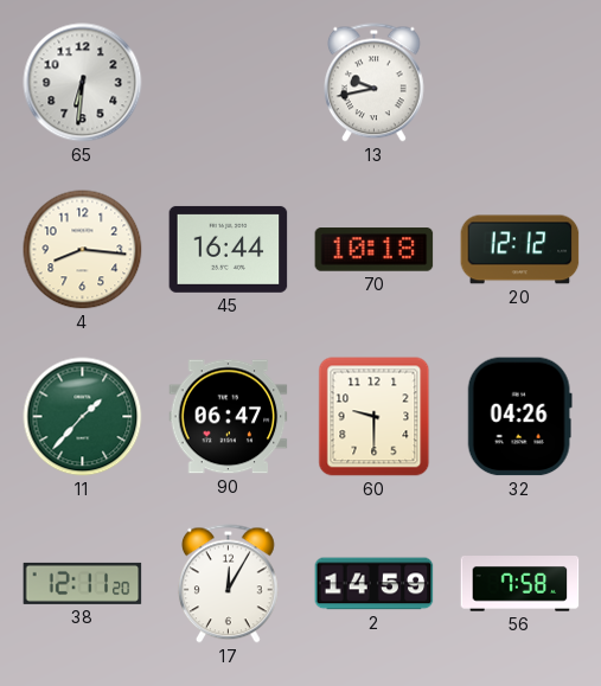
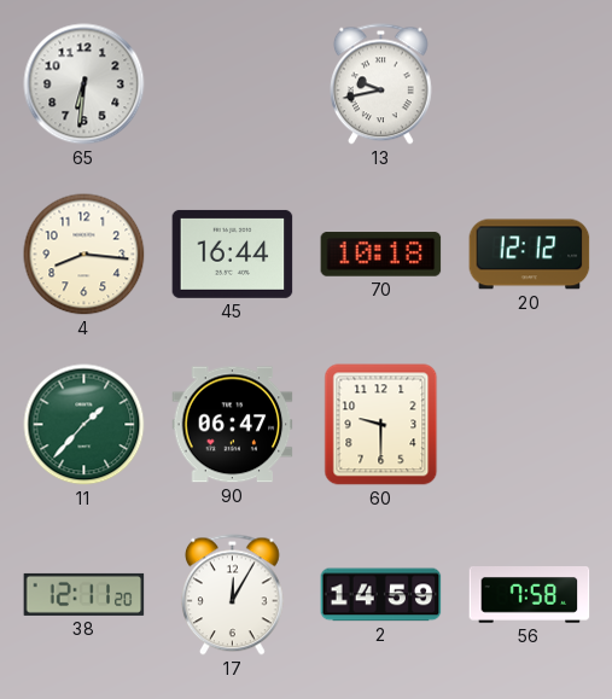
32: 04:26 -> none (519, 417)
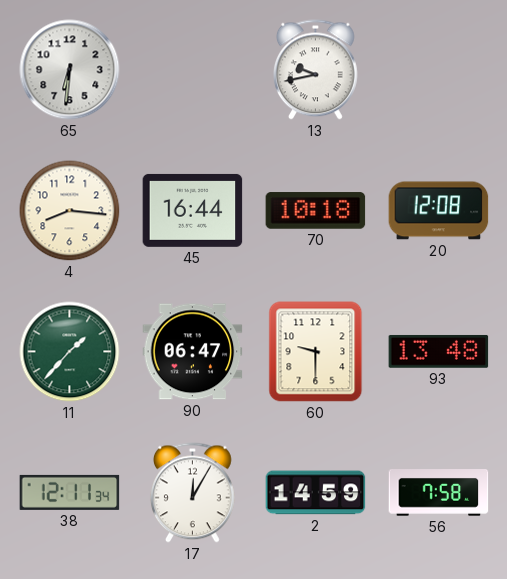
20: 12:12 -> 12:08 (439, 211)
93: none -> 13:48 (439, 351)
38: 12:11:20 -> 12:11:34 (70, 492)
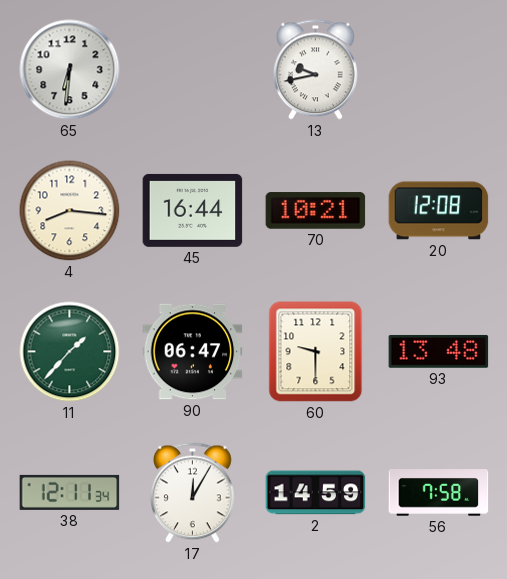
70: 10:18 -> 10:21 (316, 211)
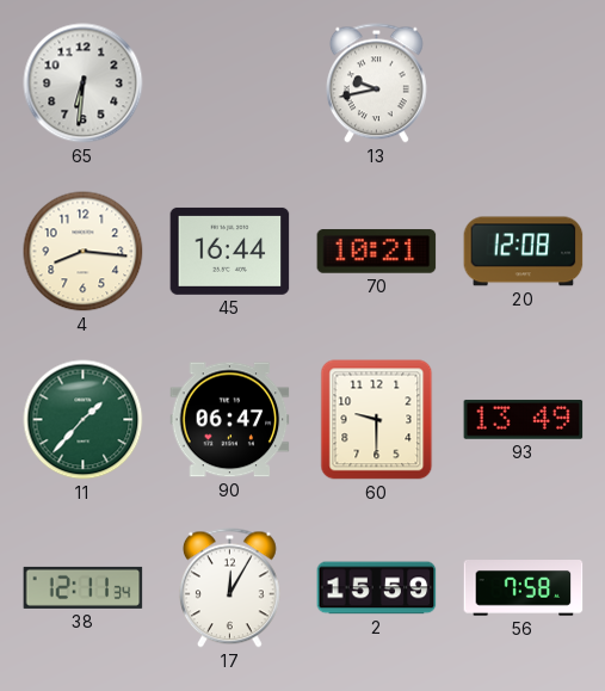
93: 13:48 -> 13:49 (524, 419)
2: 14:59 -> 15:59 (377, 588)
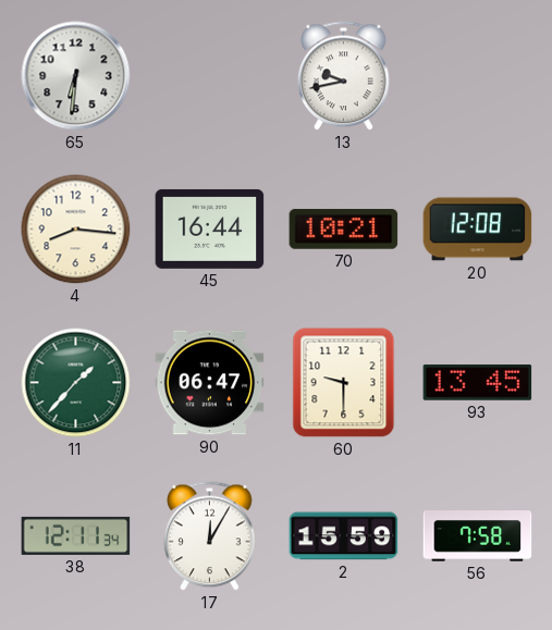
93: 13:49 -> 13:45 (478, 382)
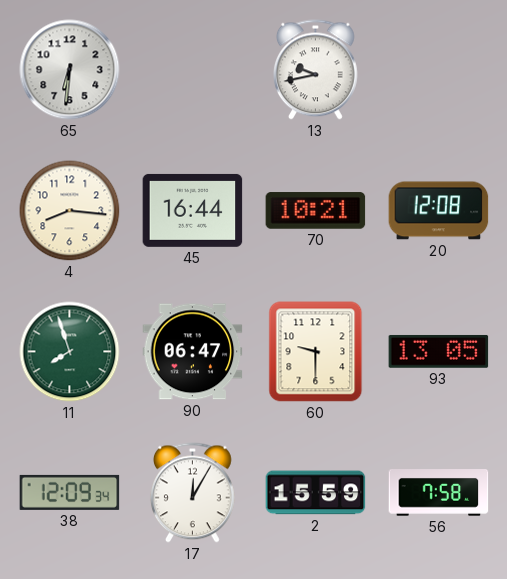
11: 1:37 -> 7:57 (70, 352)
93: 13:45 -> 13:05 (439, 351)
38: 12:11 -> 12:09 (70, 492)
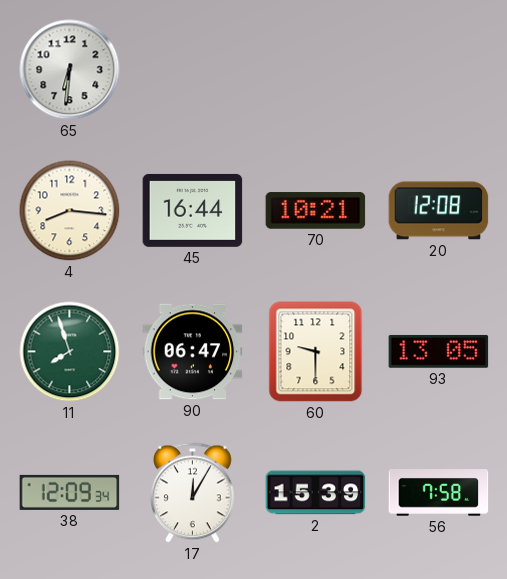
13: 9:43 -> none (316, 70)
2: 15:59 -> 15:39 (316, 493)
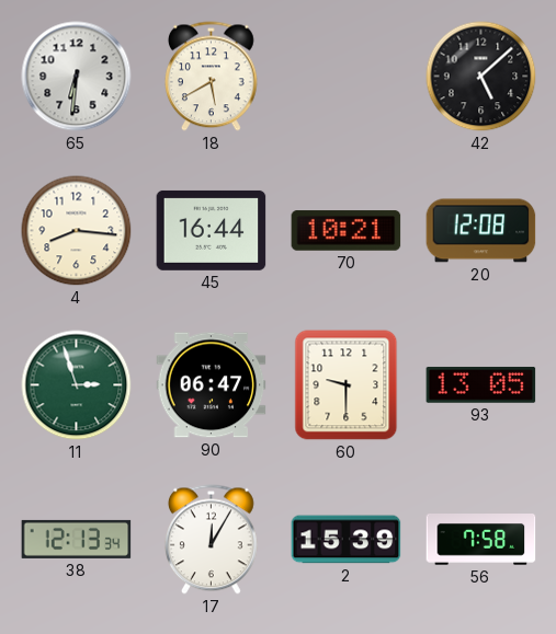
18: none -> 5:40 (212, 77)
42: none -> 5:08 (481, 77)
11: 7:57 -> 2:57 (77, 385)
38: 12:09 -> 12:13 (77, 539)
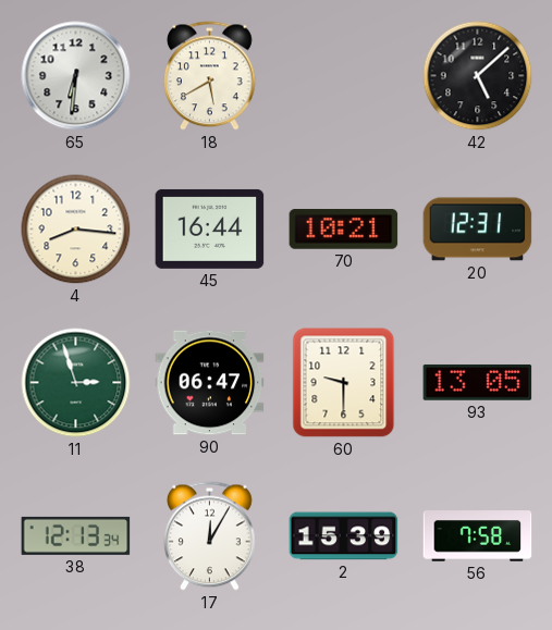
20: 12:08 -> 12:31 (478, 230)
